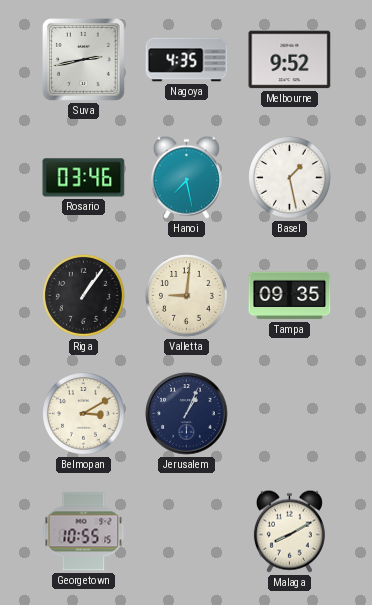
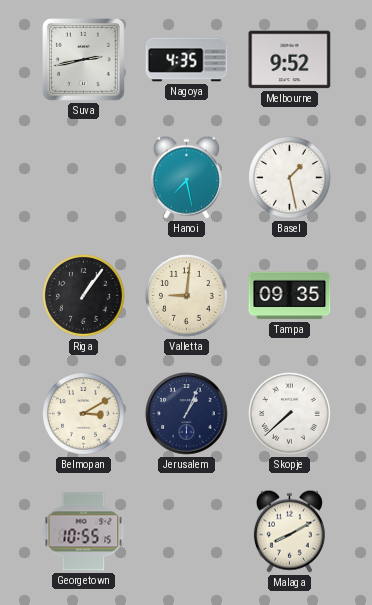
Rosario: 03:46 -> none (84, 178)
Skopje: none -> 7:38 (290, 414)
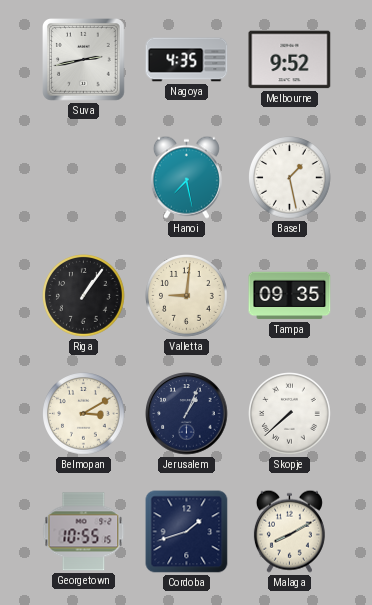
Cordoba: none -> 1:42 (187, 532)
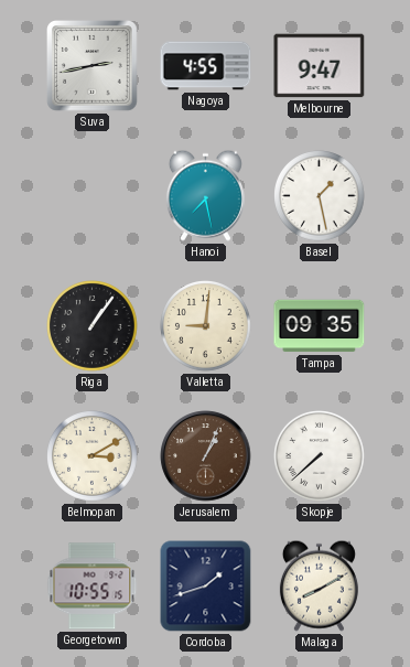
Nagoya: 4:35 -> 4:55 (206, 66)
Melbourne: 9:52 -> 9:47 (320, 66)
Jerusalem dial: navy -> brown (206, 456)
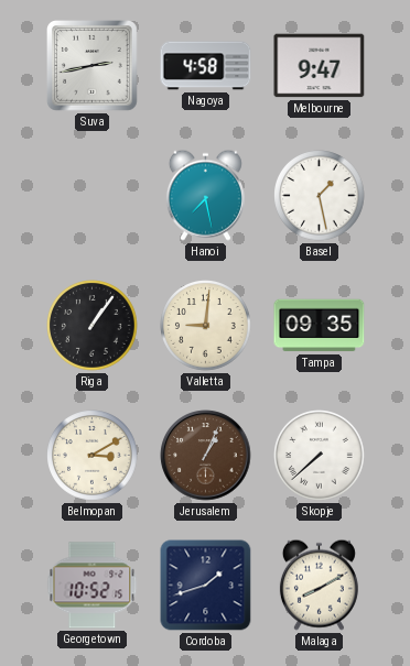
Nagoya: 4:55 -> 4:58 (206, 66)
Georgetown: 10:55 -> 10:52 (93, 586)
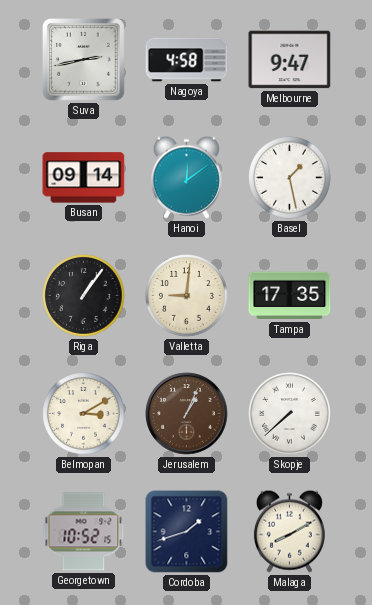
Busan: none -> 09:14 (84, 178)
Hanoi: 7:28 -> 12:09 (186, 177)
Tampa: 09:35 -> 17:35 (290, 296)
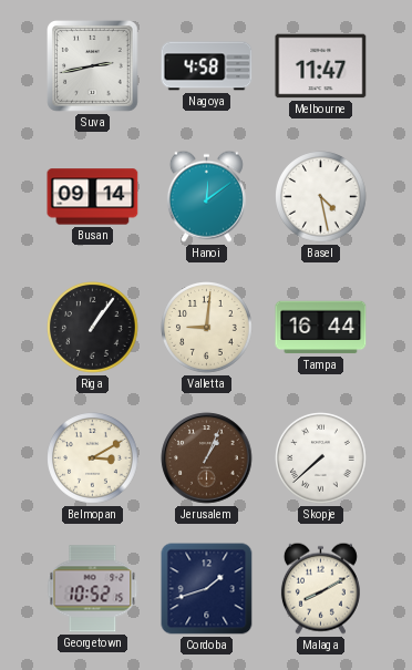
Melbourne: 9:47 -> 11:47 (321, 66)
Basel: 1:28 -> 4:28 (321, 197)
Tampa: 17:35 -> 16:44 (321, 328)
